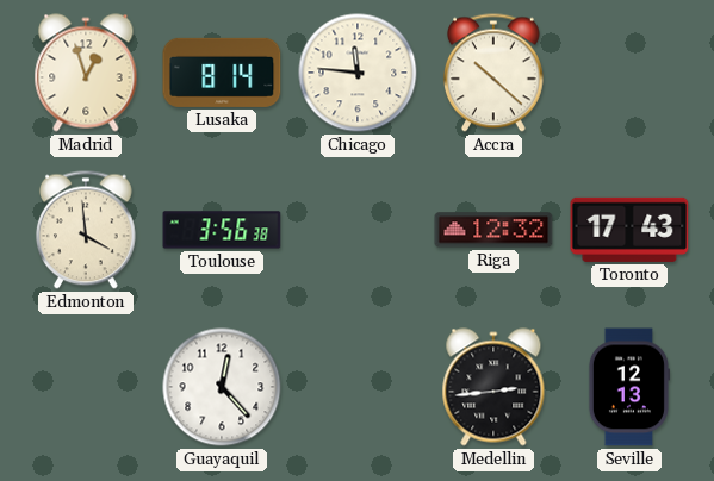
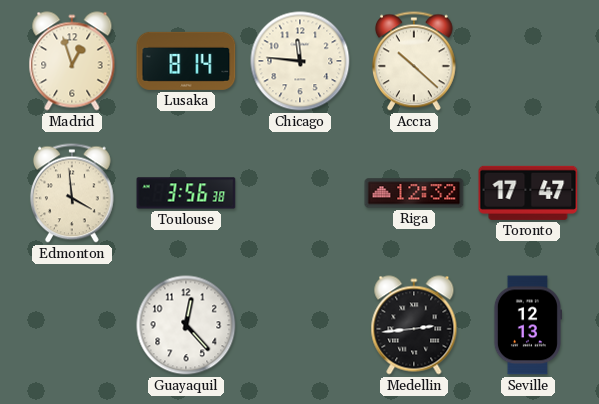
Toronto: 17:43 -> 17:47 (528, 193)
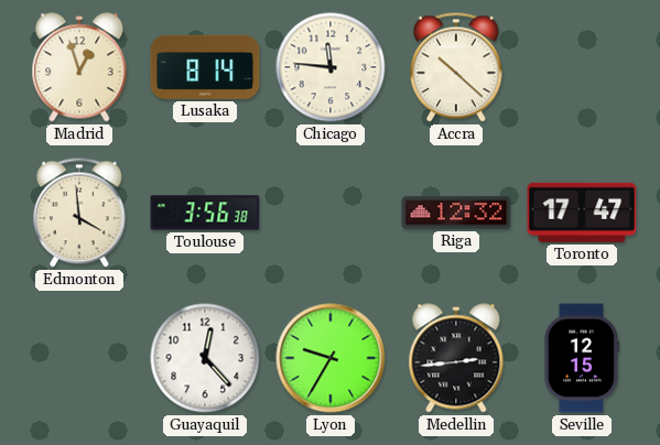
Lyon: none -> 9:35 (331, 358)
Seville: 12:13 -> 12:15 (581, 358)
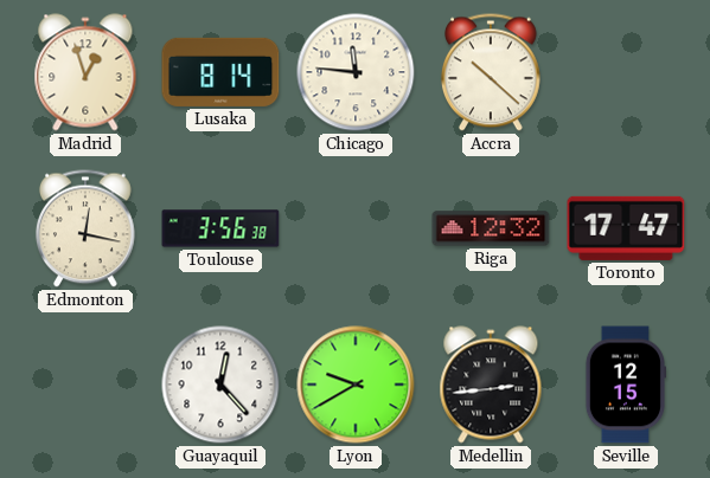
Edmonton: 3:59 -> 12:17 (85, 228)
Lyon: 9:35 -> 9:40 (356, 385)
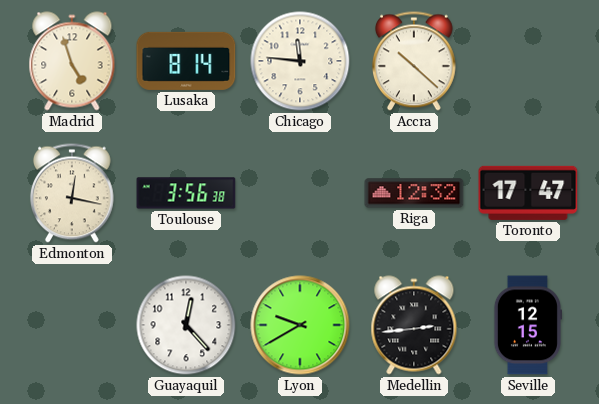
Madrid: 12:57 -> 4:57 (72, 61)
